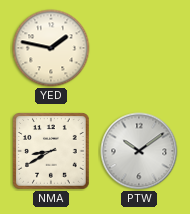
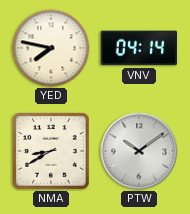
YED: 1:47 -> 7:47 (51, 48)
VNV: none -> 04:14 (139, 48)
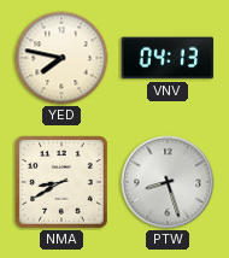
VNV: 04:14 -> 04:13 (168, 58)
PTW: 10:09 -> 8:27 (168, 182)
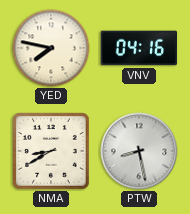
VNV: 04:13 -> 04:16 (139, 48)
PTW: 8:27 -> 8:28 (139, 151)
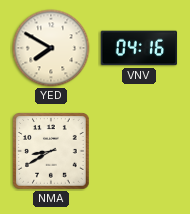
YED: 7:47 -> 7:50 (51, 48)
PTW: 8:28 -> none (139, 151)
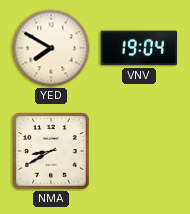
VNV: 04:16 -> 19:04 (139, 48)
